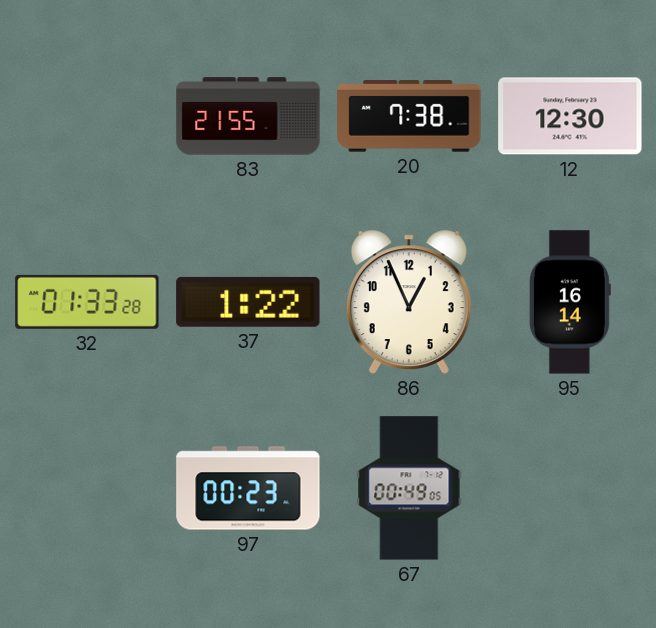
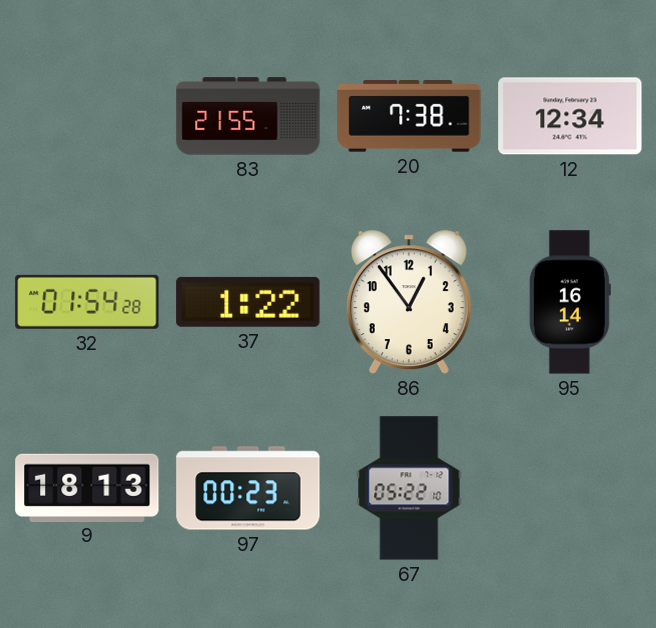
12: 12:30 -> 12:34 (570, 116)
32: 01:33 -> 01:54 (87, 302)
86: 12:56 -> 12:54 (409, 302)
9: none -> 18:13 (87, 487)
67: 00:49 -> 05:22 (409, 488)
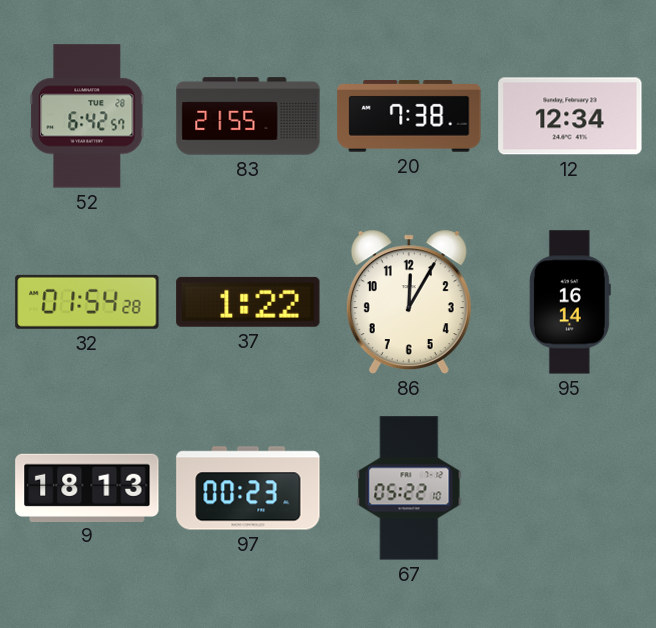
52: none -> 6:42 (88, 116)
86: 12:54 -> 12:05 (409, 302)
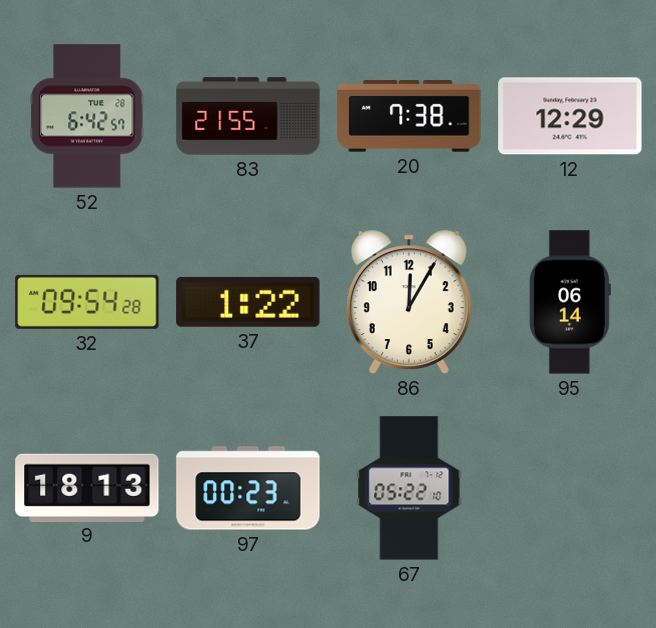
12: 12:34 -> 12:29 (570, 116)
32: 01:54 -> 09:54 (87, 302)
95: 16:14 -> 06:14 (570, 302)
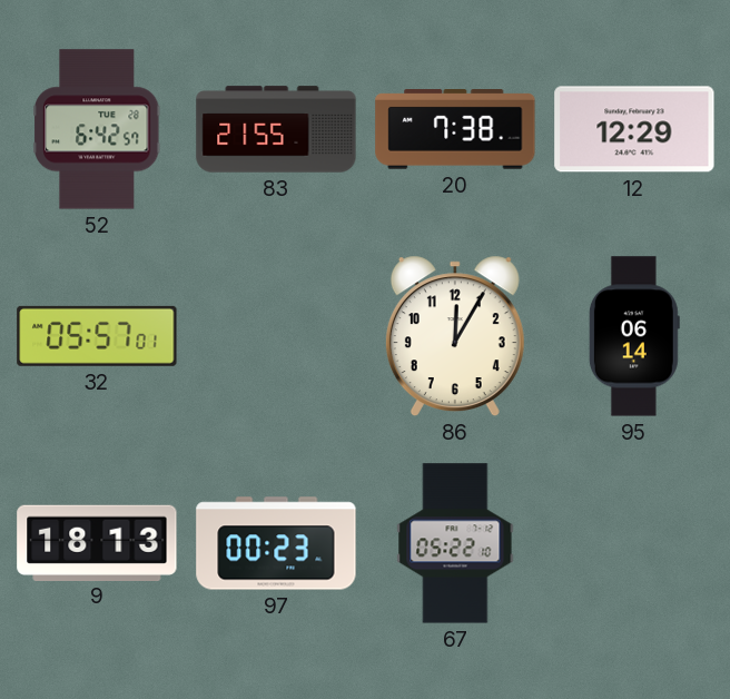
32: 09:54 -> 05:57 (97, 336)
37: 1:22 -> none (248, 302)
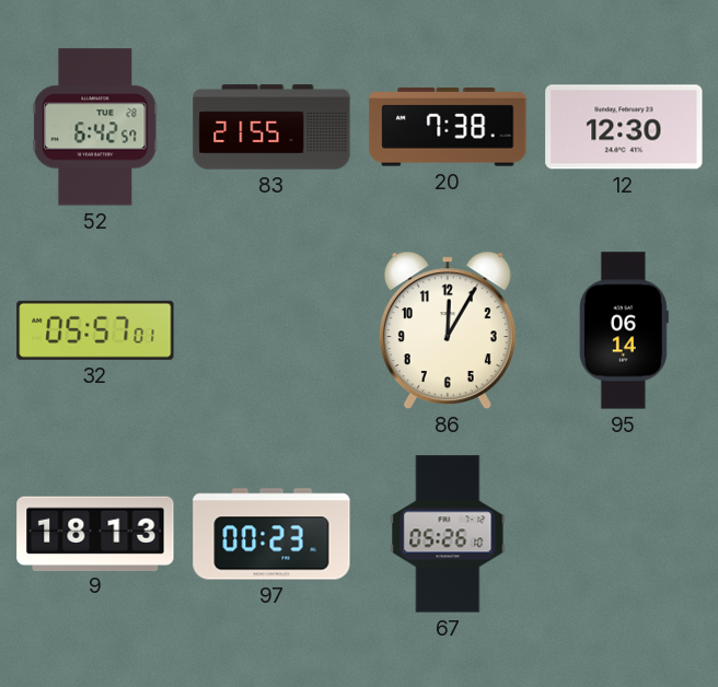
12: 12:29 -> 12:30 (624, 127)
67: 05:22 -> 05:26 (448, 534)
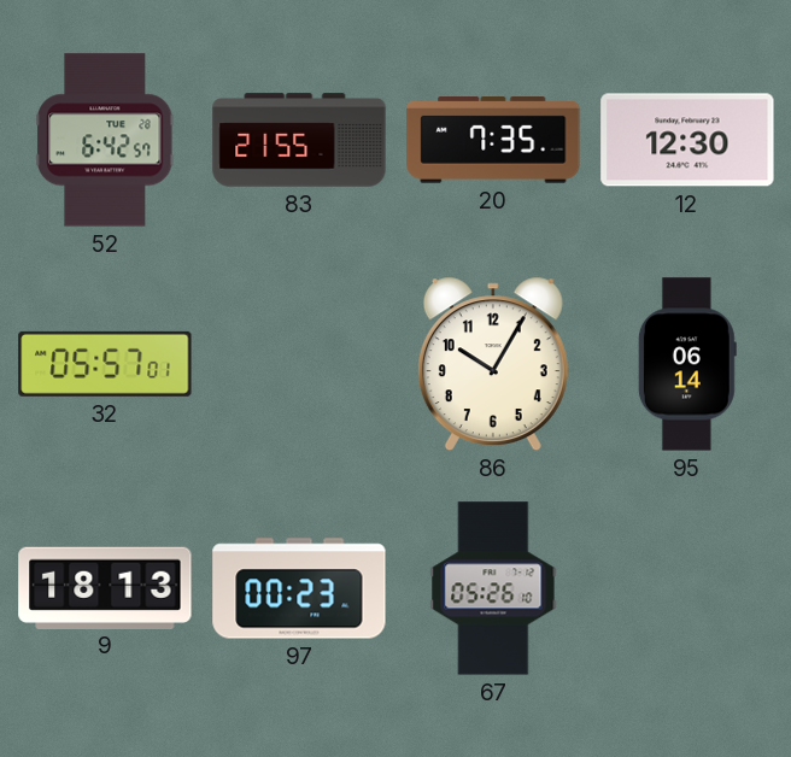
20: 7:38 -> 7:35 (493, 141)
86: 12:05 -> 10:05 (493, 364)
